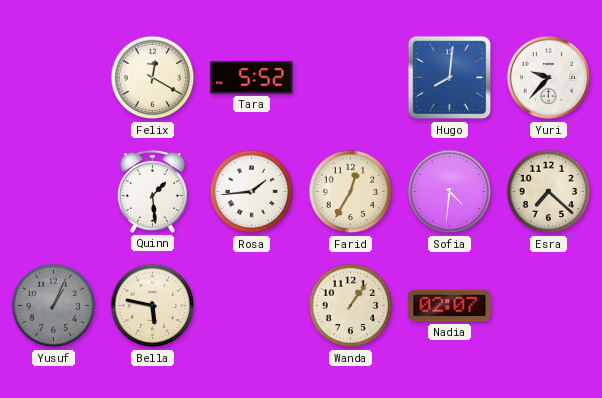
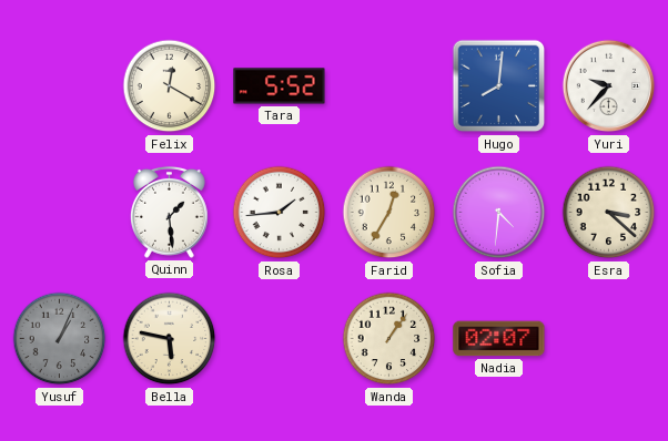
Esra: 7:22 -> 3:22 (609, 213)
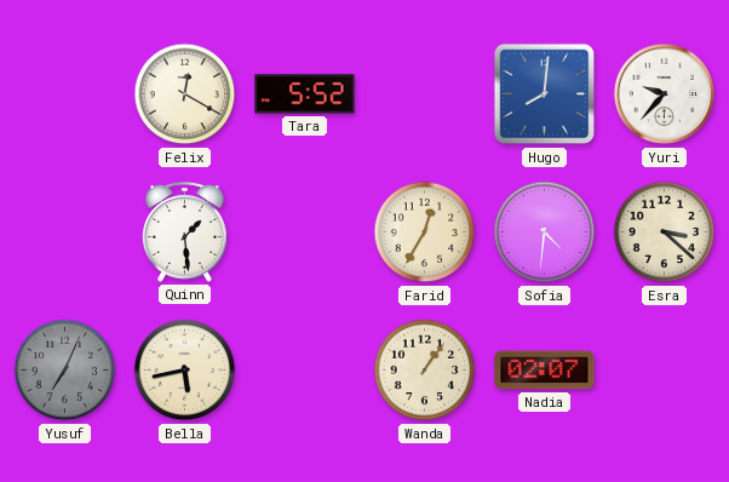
Rosa: 1:44 -> none (280, 213)
Yusuf: 1:04 -> 7:04 (65, 371)
Bella: 5:47 -> 5:43 (185, 371)
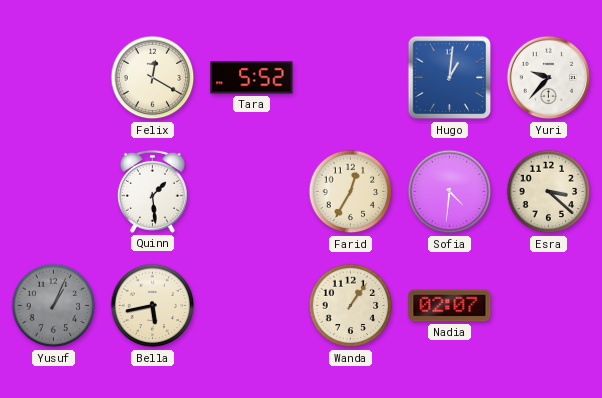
Hugo: 8:01 -> 1:01 (450, 78)
Yusuf: 7:04 -> 1:04 (54, 306)
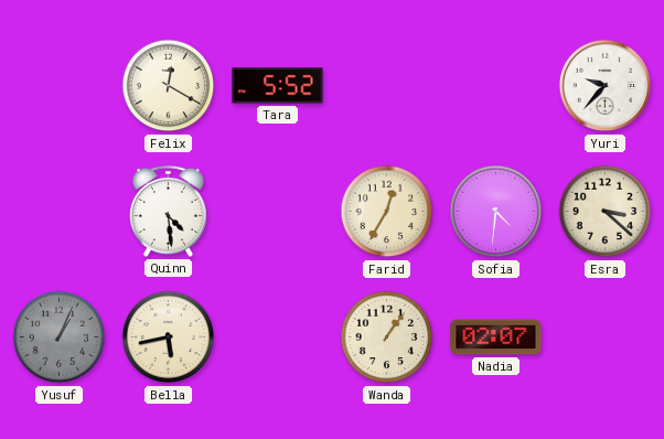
Hugo: 1:01 -> none (450, 78)
Quinn: 1:29 -> 4:29 (168, 211)
